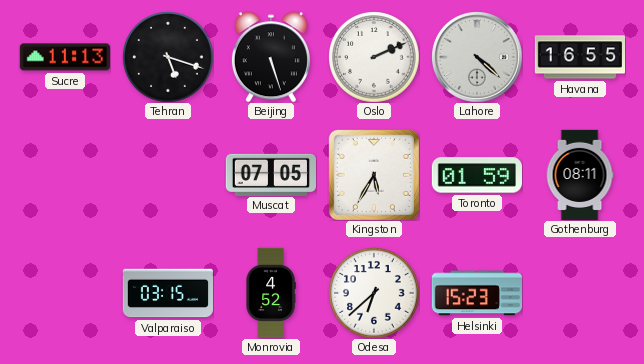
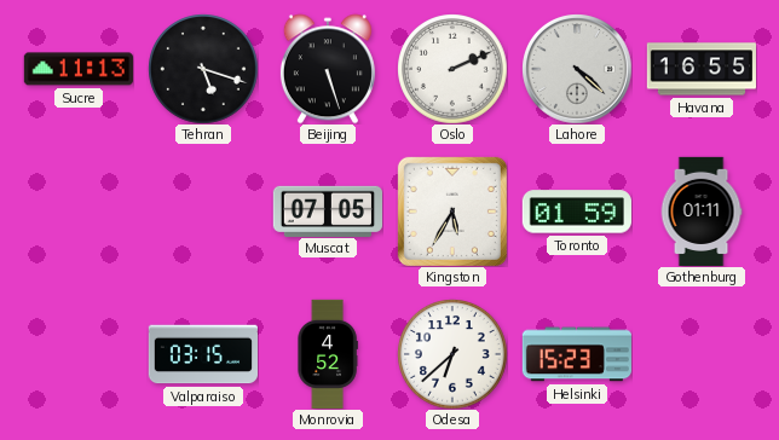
Gothenburg: 08:11 -> 01:11 (702, 210)
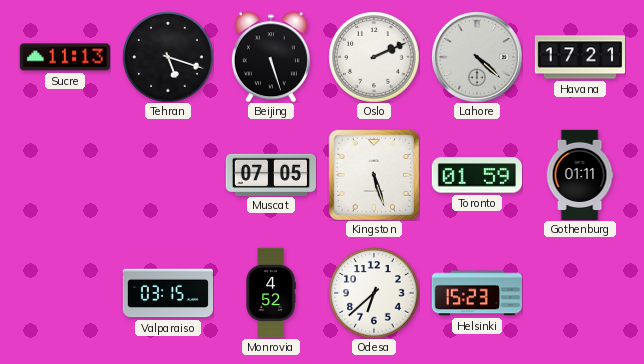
Havana: 16:55 -> 17:21 (579, 57)
Kingston: 5:35 -> 5:27 (374, 175)
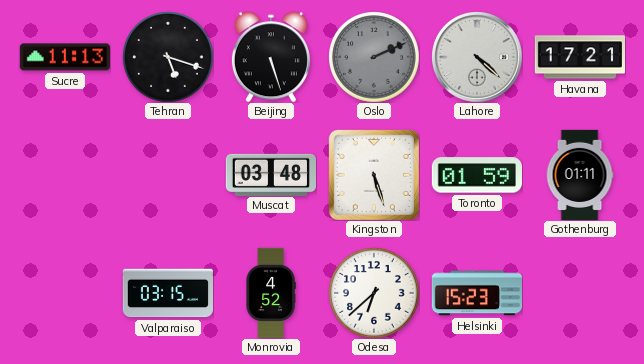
Oslo dial: white -> grey (374, 57)
Muscat: 07:05 -> 03:48 (270, 174)
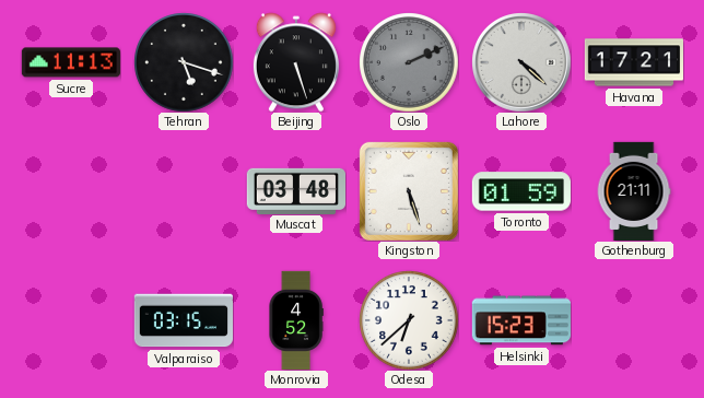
Gothenburg: 01:11 -> 21:11 (634, 190)
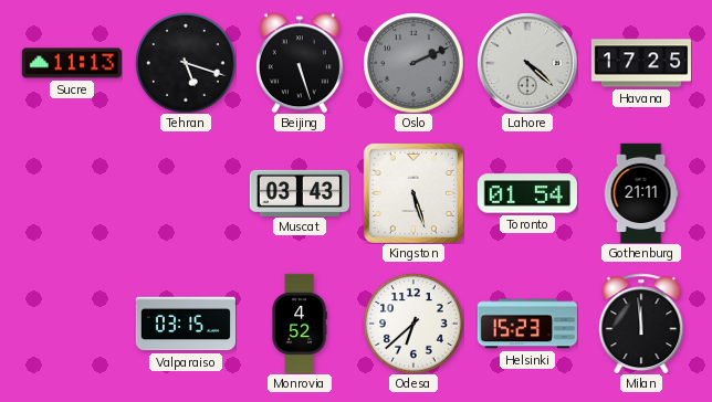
Havana: 17:21 -> 17:25 (640, 63)
Muscat: 03:48 -> 03:43 (299, 192)
Toronto: 01:59 -> 01:54 (527, 193)
Milan: none -> 11:59 (641, 324)
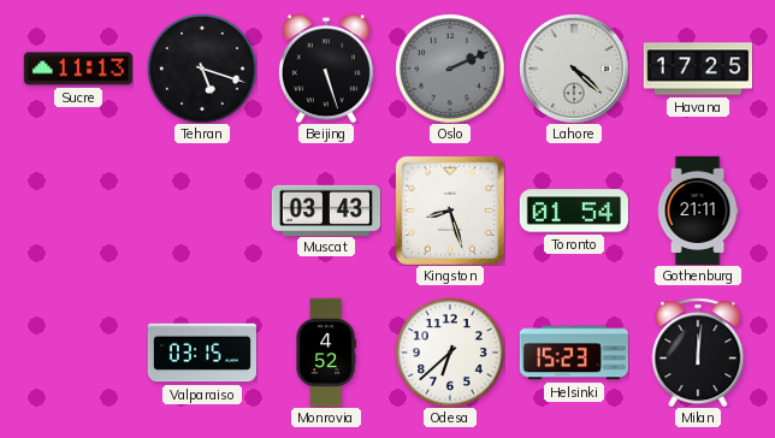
Kingston: 5:27 -> 8:27 (450, 211)
Milan: 11:59 -> 12:01 (698, 353)
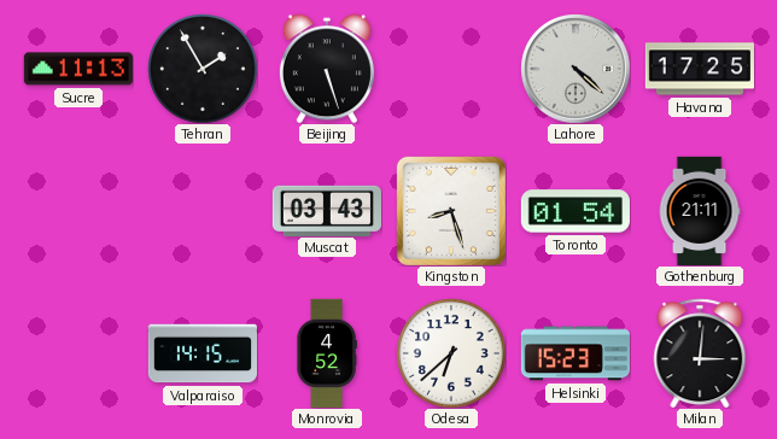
Tehran: 5:18 -> 1:55 (203, 69)
Oslo: 2:11 -> none (450, 69)
Valparaiso: 03:15 -> 14:15 (201, 353)
Milan: 12:01 -> 3:01 (700, 353)
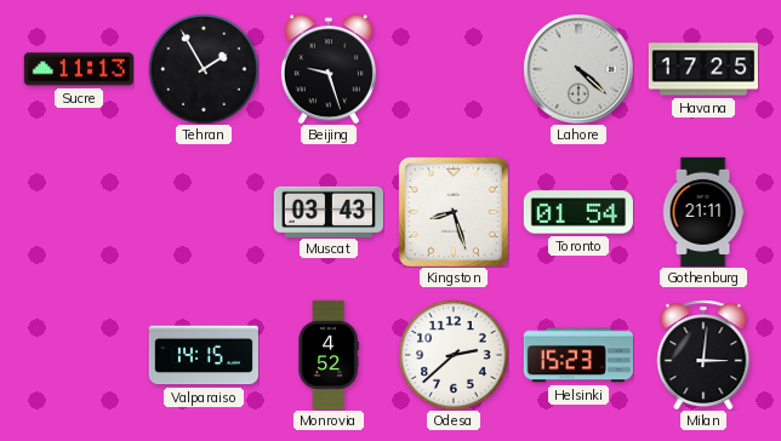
Beijing: 5:27 -> 9:27 (329, 69)
Odesa: 6:38 -> 2:38 (454, 355)
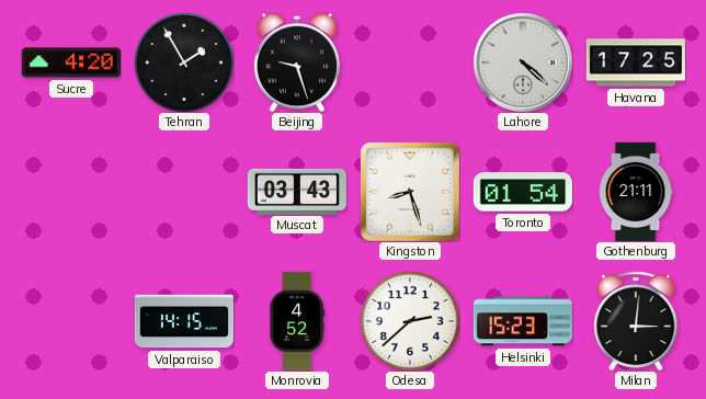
Sucre: 11:13 -> 4:20 (71, 62)
